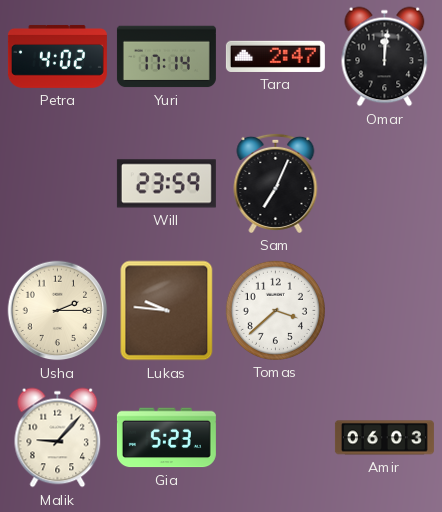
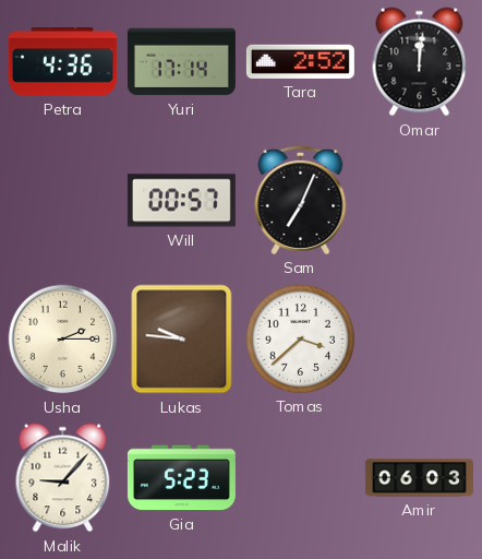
Petra: 4:02 -> 4:36 (62, 61)
Tara: 2:47 -> 2:52 (300, 61)
Will: 23:59 -> 00:57 (181, 201)
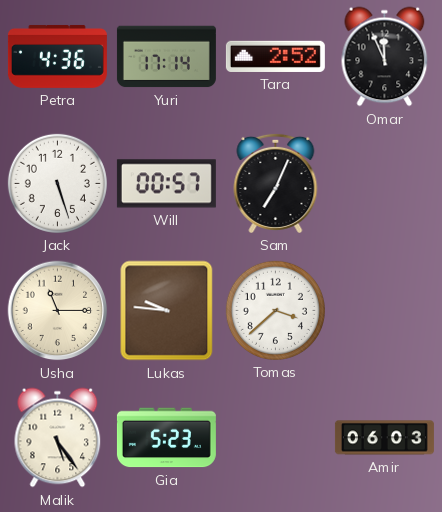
Omar: 12:01 -> 11:56 (385, 57)
Jack: none -> 5:27 (57, 183)
Usha: 2:15 -> 11:15 (58, 311)
Malik: 9:07 -> 5:24 (58, 438)
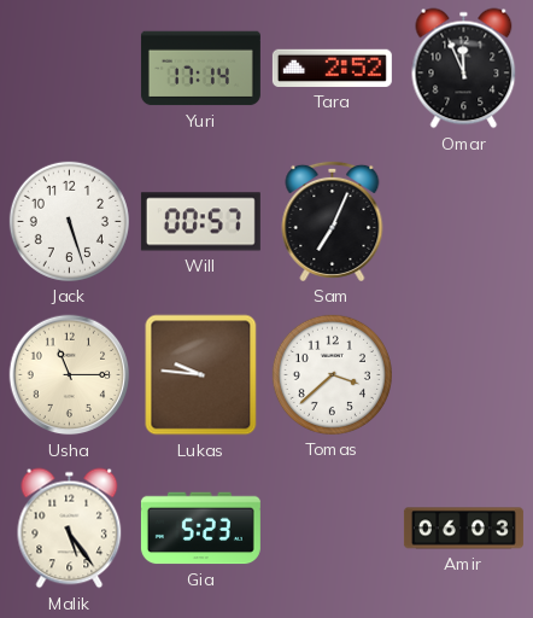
Petra: 4:36 -> none (57, 56)
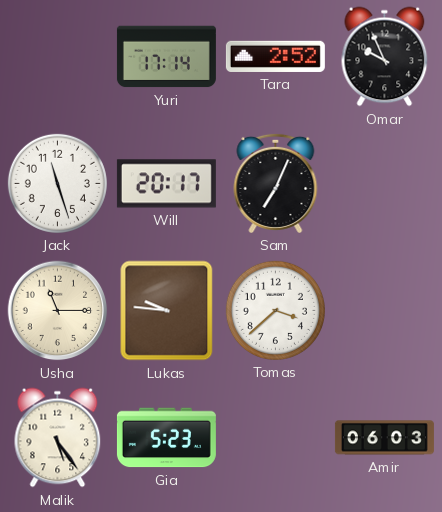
Omar: 11:56 -> 9:56 (385, 57)
Jack: 5:27 -> 11:27 (57, 183)
Will: 00:57 -> 20:17 (166, 184)
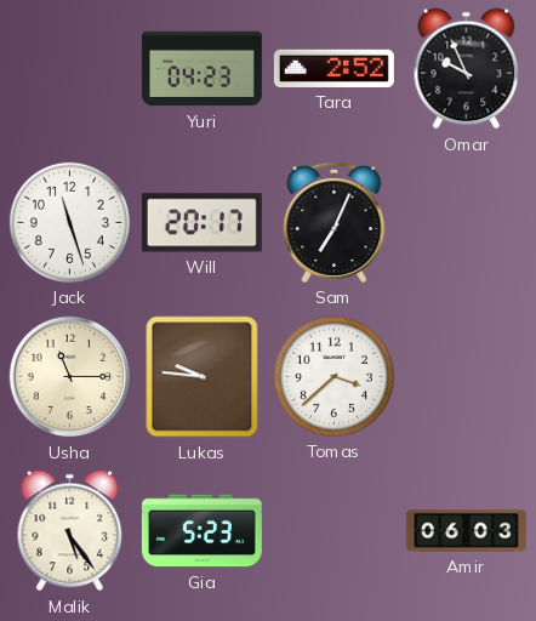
Yuri: 17:14 -> 04:23 (201, 69)
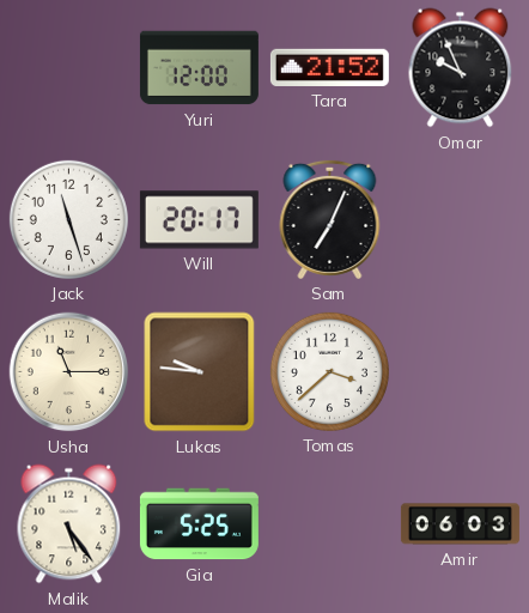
Yuri: 04:23 -> 12:00 (199, 68)
Tara: 2:52 -> 21:52 (329, 67)
Gia: 5:23 -> 5:25 (199, 524)
